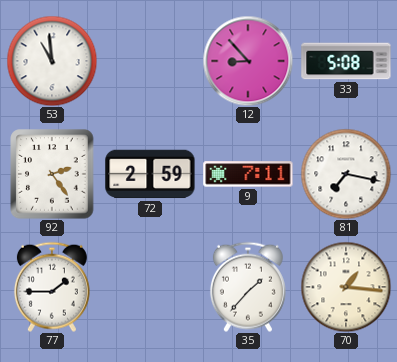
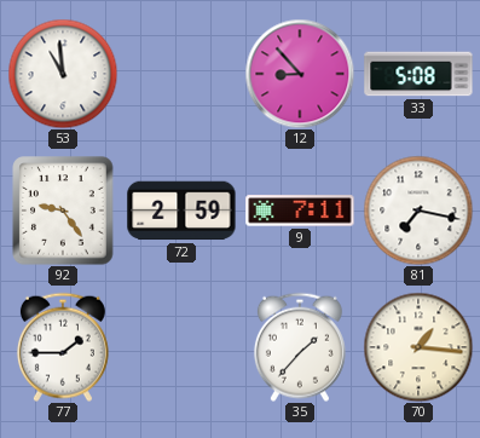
92: 2:24 -> 9:24 (63, 211)
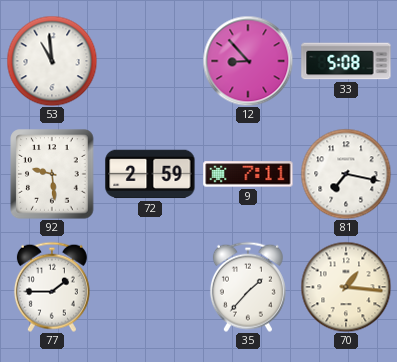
92: 9:24 -> 9:29 (52, 174)
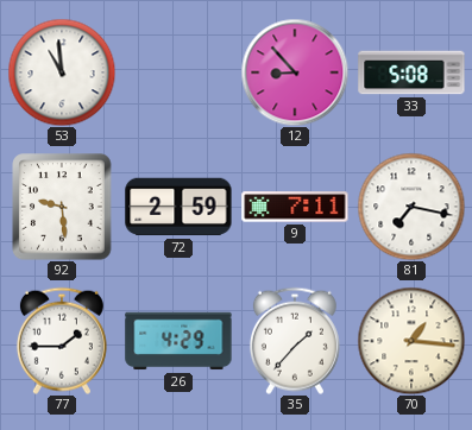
26: none -> 4:29 (178, 341)
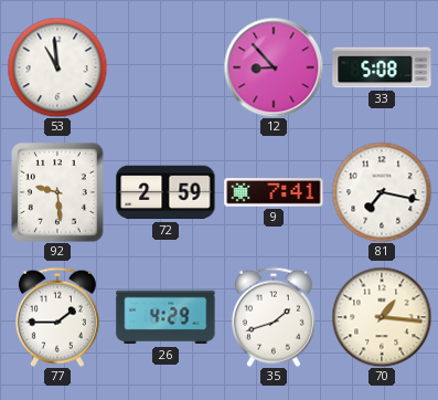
9: 7:11 -> 7:41 (274, 192)
35: 1:37 -> 1:42 (274, 317)
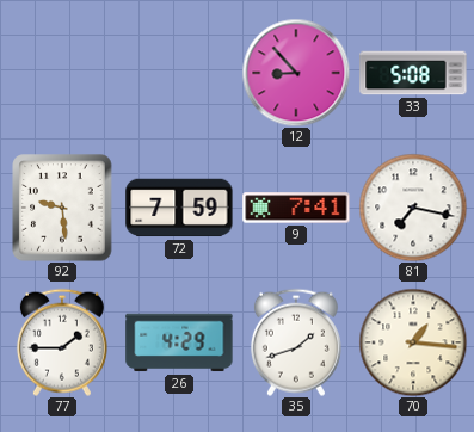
53: 10:59 -> none (57, 67)
72: 2:59 -> 7:59 (179, 208)
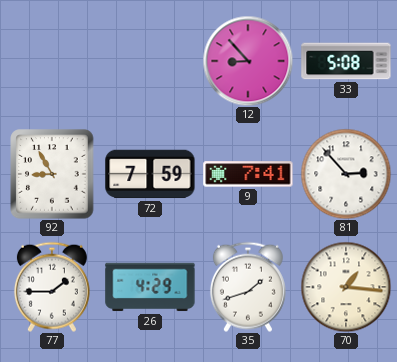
92: 9:29 -> 8:55 (52, 174)
81: 7:17 -> 2:53 (346, 174)
